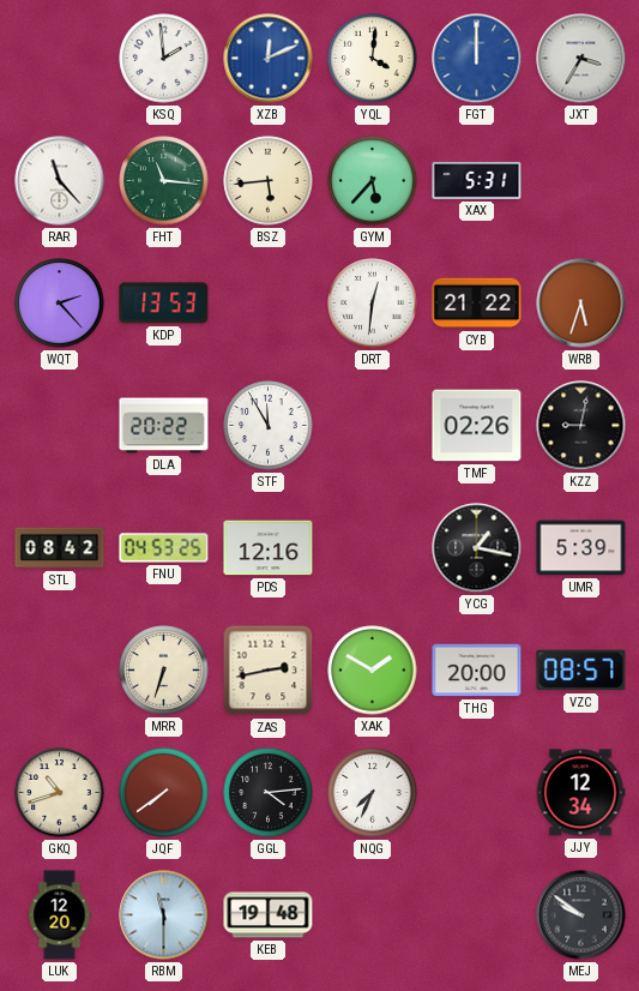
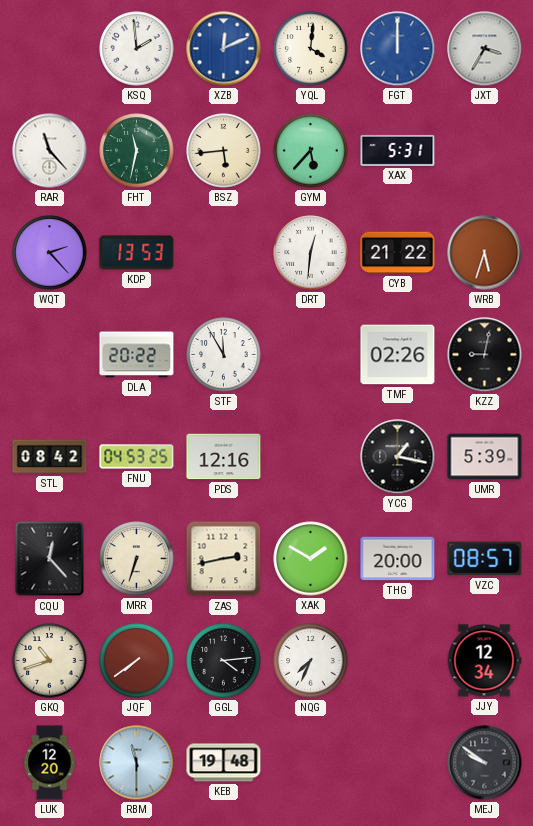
FHT: 11:16 -> 11:32 (137, 151)
CQU: none -> 12:23 (50, 559)
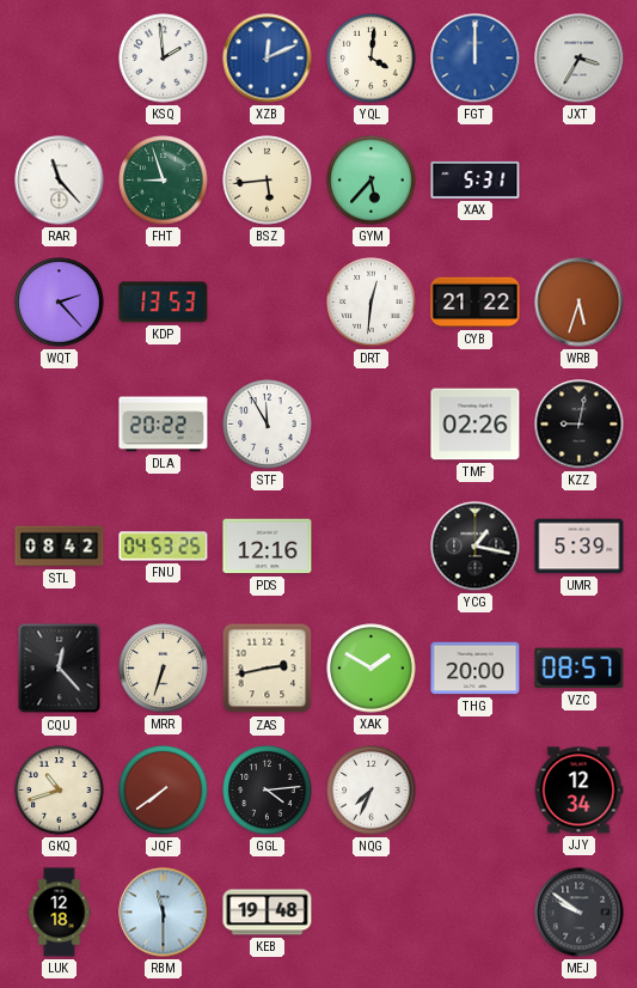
FHT: 11:32 -> 8:57 (164, 181)
LUK: 12:20 -> 12:18 (60, 913)
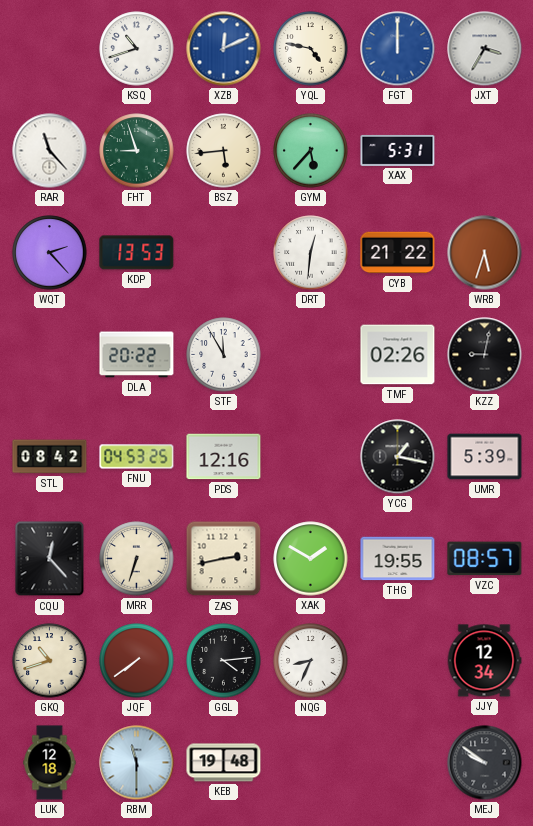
KSQ: 1:59 -> 10:42 (137, 49)
YQL: 4:01 -> 4:47 (311, 49)
THG: 20:00 -> 19:55 (398, 559)
NQG: 7:34 -> 8:34 (311, 661)
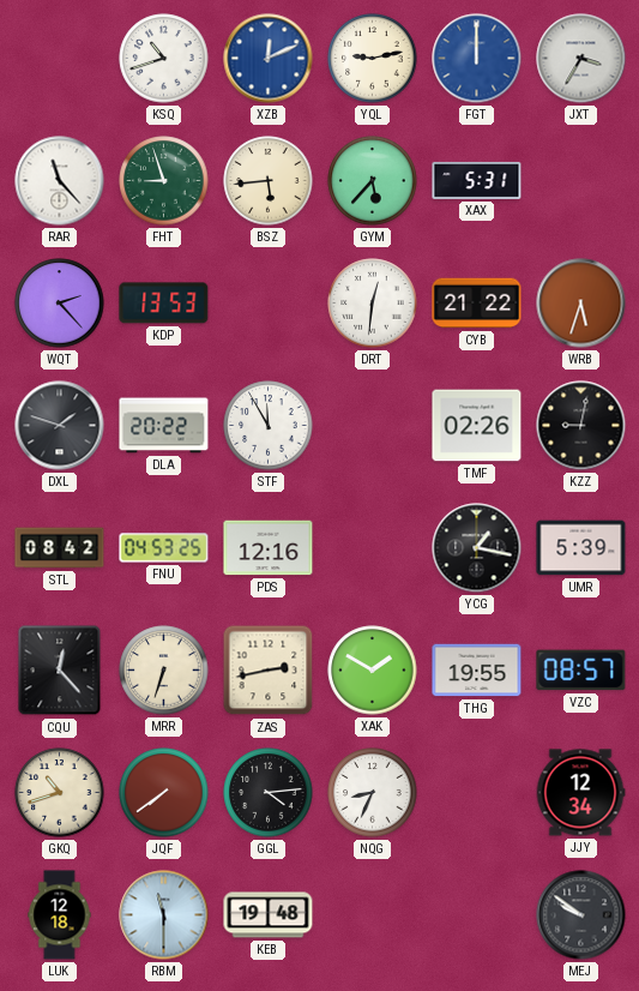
YQL: 4:47 -> 9:13 (373, 59)
DXL: none -> 1:48 (60, 426)
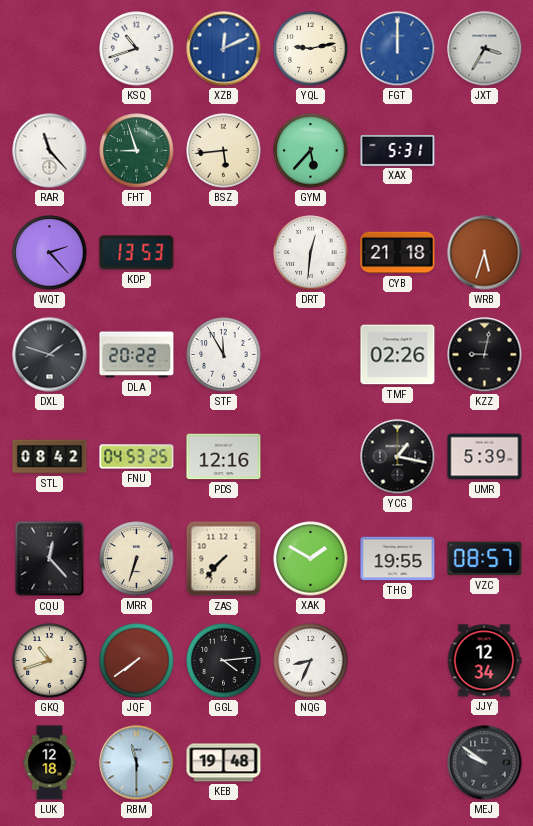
CYB: 21:22 -> 21:18 (398, 253)
ZAS: 2:43 -> 7:37 (224, 559)
